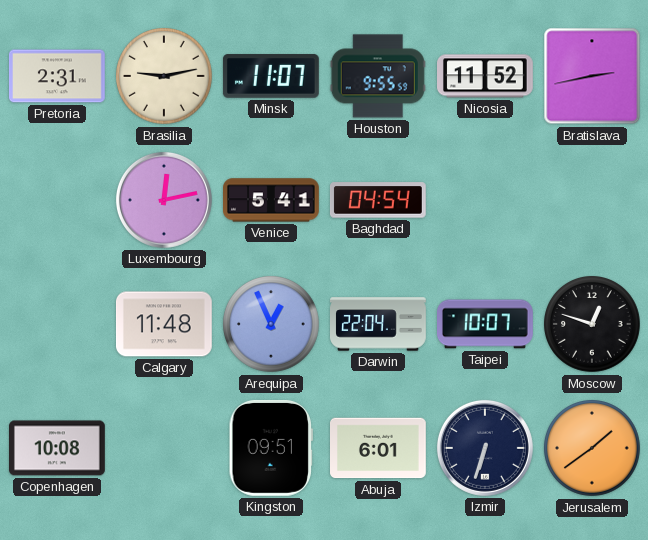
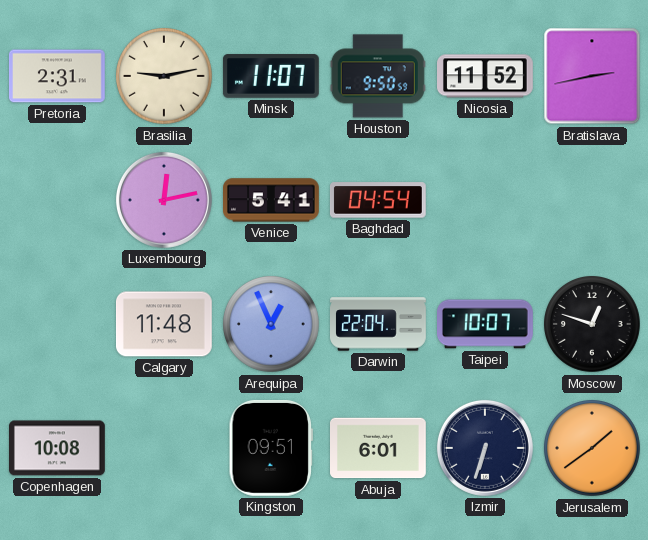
Houston: 9:55 -> 9:50 (378, 76)
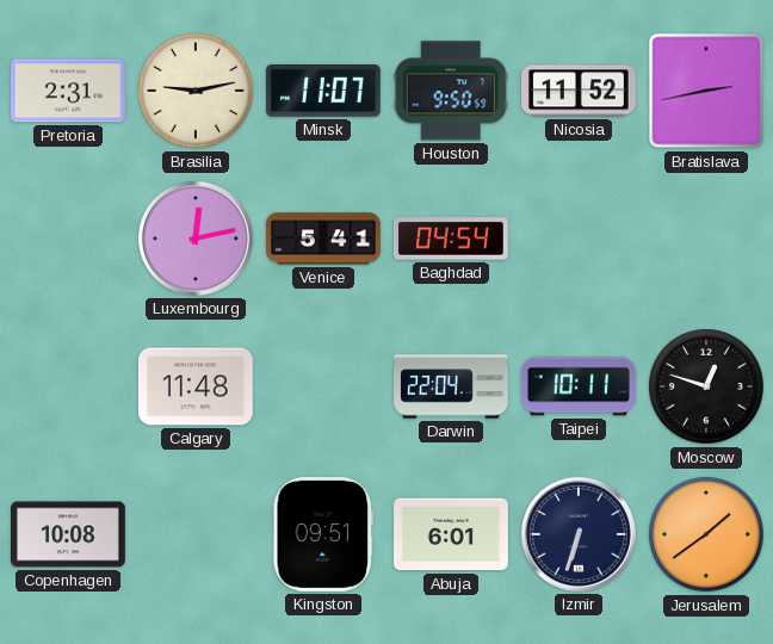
Arequipa: 12:56 -> none (272, 325)
Taipei: 10:07 -> 10:11 (580, 386)
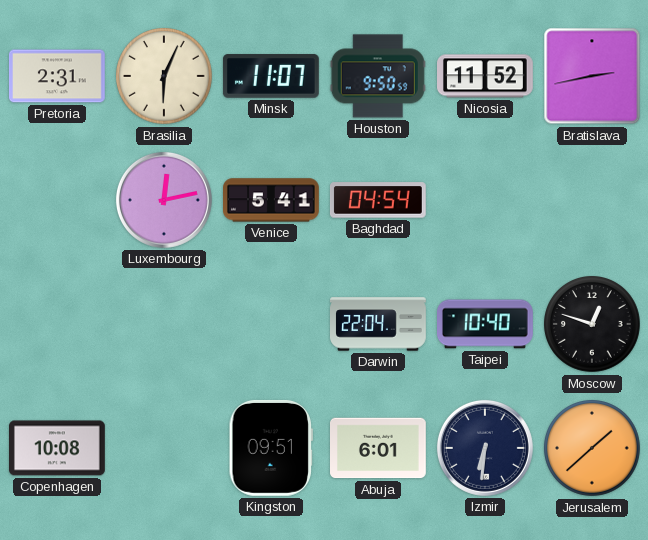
Brasilia: 9:13 -> 6:04 (165, 77)
Calgary: 11:48 -> none (196, 386)
Taipei: 10:11 -> 10:40 (486, 324)
Izmir: 6:33 -> 6:31 (485, 448)
Jerusalem: 1:39 -> 1:38 (593, 449)
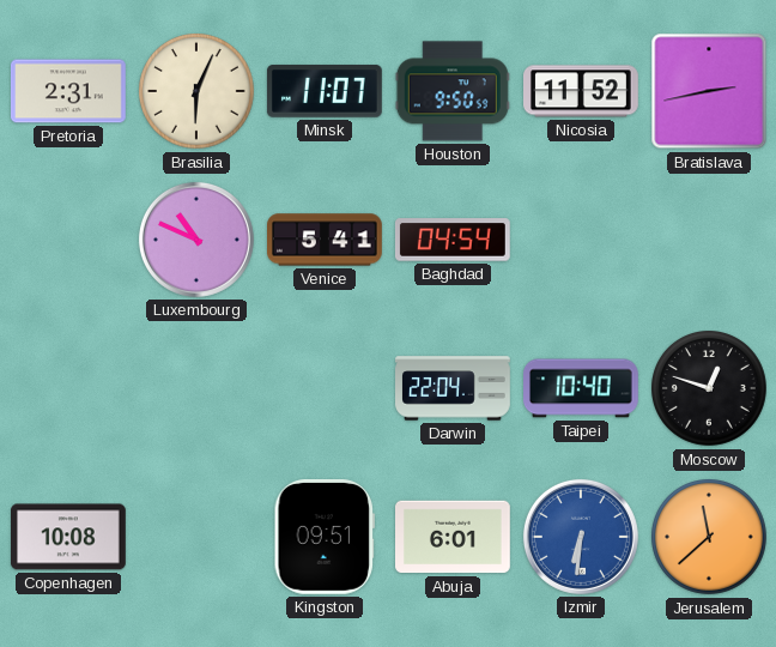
Luxembourg: 12:13 -> 10:49 (196, 240)
Izmir dial: navy -> blue (581, 537)
Jerusalem: 1:38 -> 11:38 (710, 538)
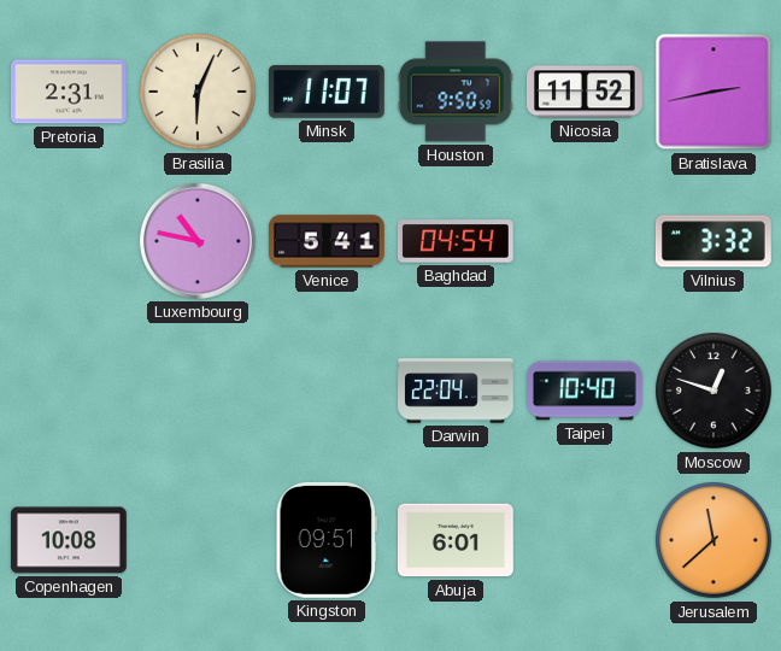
Luxembourg: 10:49 -> 10:47 (198, 241)
Vilnius: none -> 3:32 (714, 241)
Izmir: 6:31 -> none (581, 537)
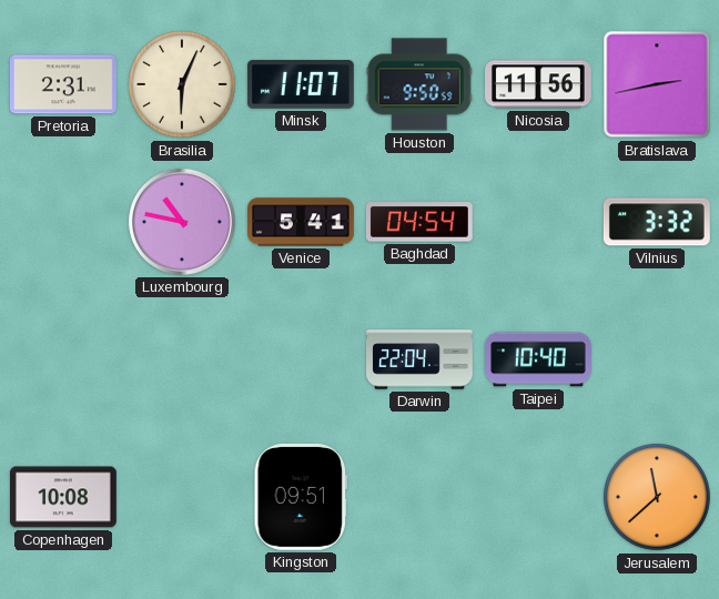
Nicosia: 11:52 -> 11:56 (539, 84)
Moscow: 12:48 -> none (715, 392)
Abuja: 6:01 -> none (457, 540)
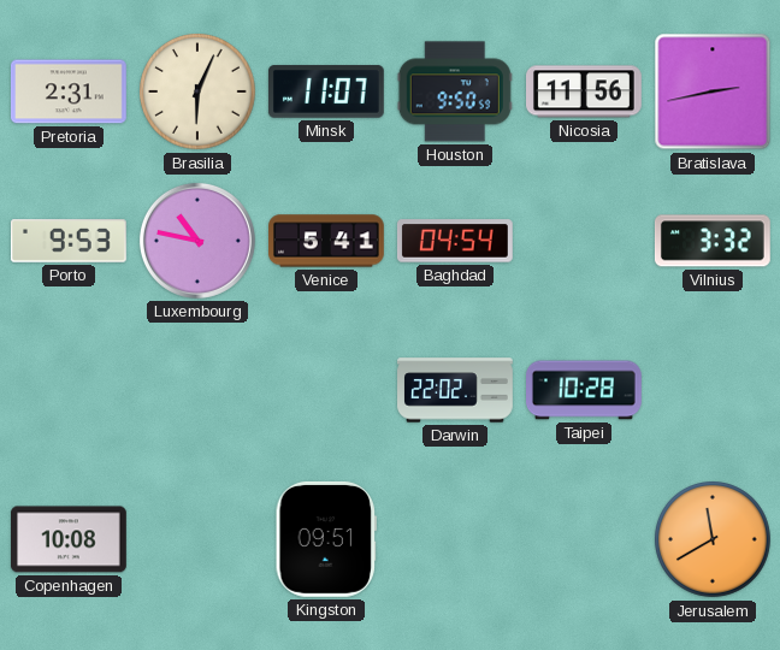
Porto: none -> 9:53 (69, 241)
Darwin: 22:04 -> 22:02 (455, 390)
Taipei: 10:40 -> 10:28 (585, 390)
Jerusalem: 11:38 -> 11:40 (714, 540)
